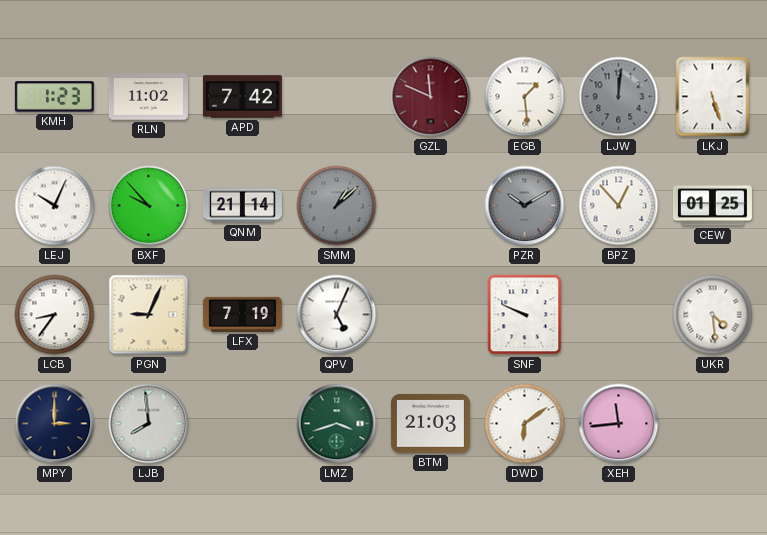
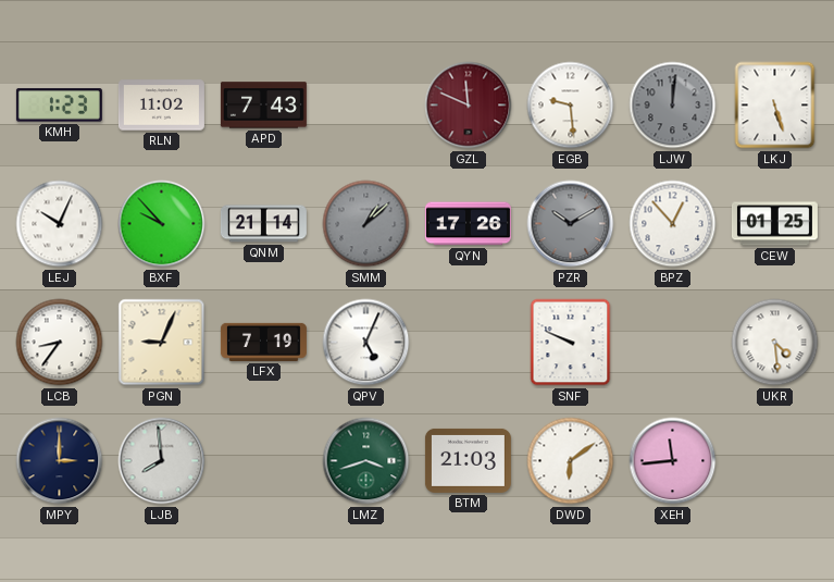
APD: 7:42 -> 7:43 (263, 106)
EGB: 1:29 -> 9:29 (571, 106)
QYN: none -> 17:26 (468, 224)
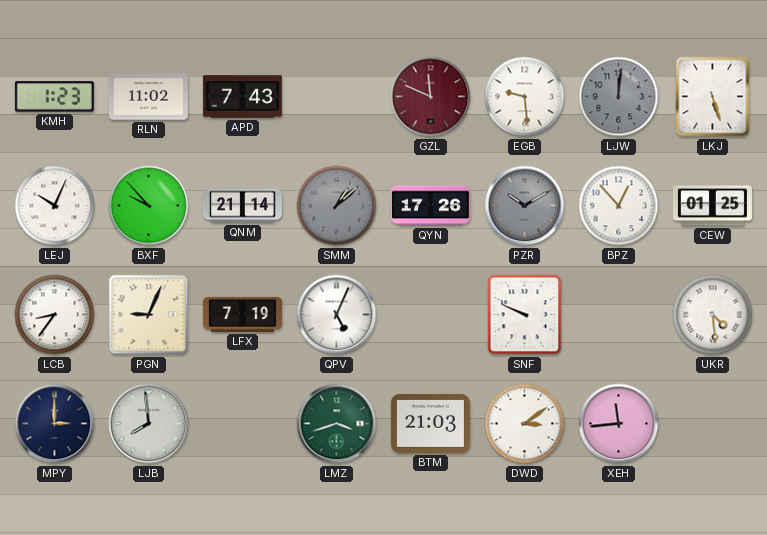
DWD: 6:09 -> 3:09 (525, 424)
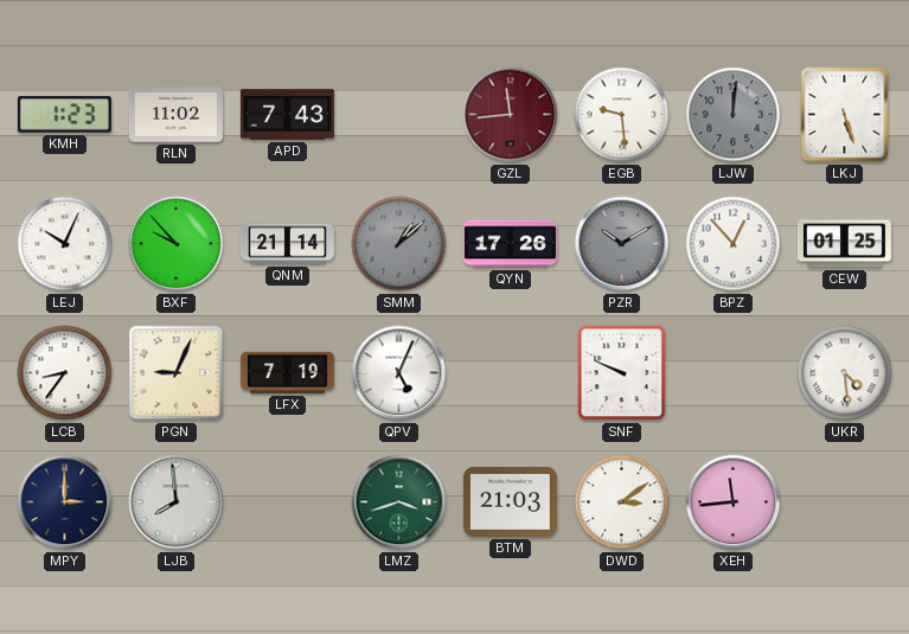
GZL: 11:49 -> 11:44 (511, 115)
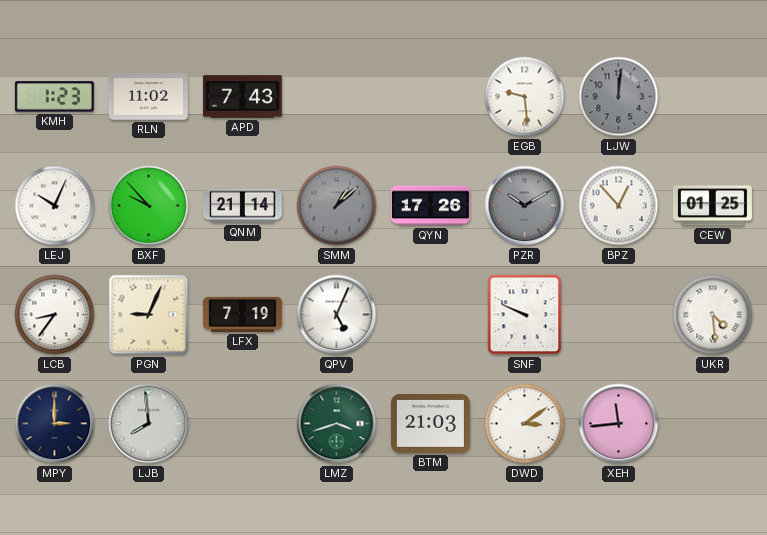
GZL: 11:44 -> none (511, 115)
LKJ: 5:27 -> none (845, 115)
